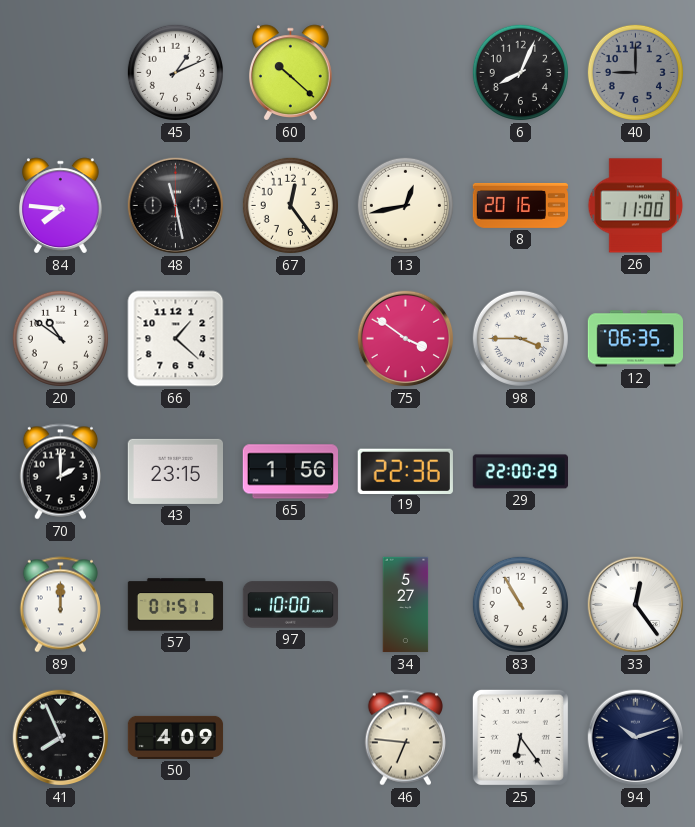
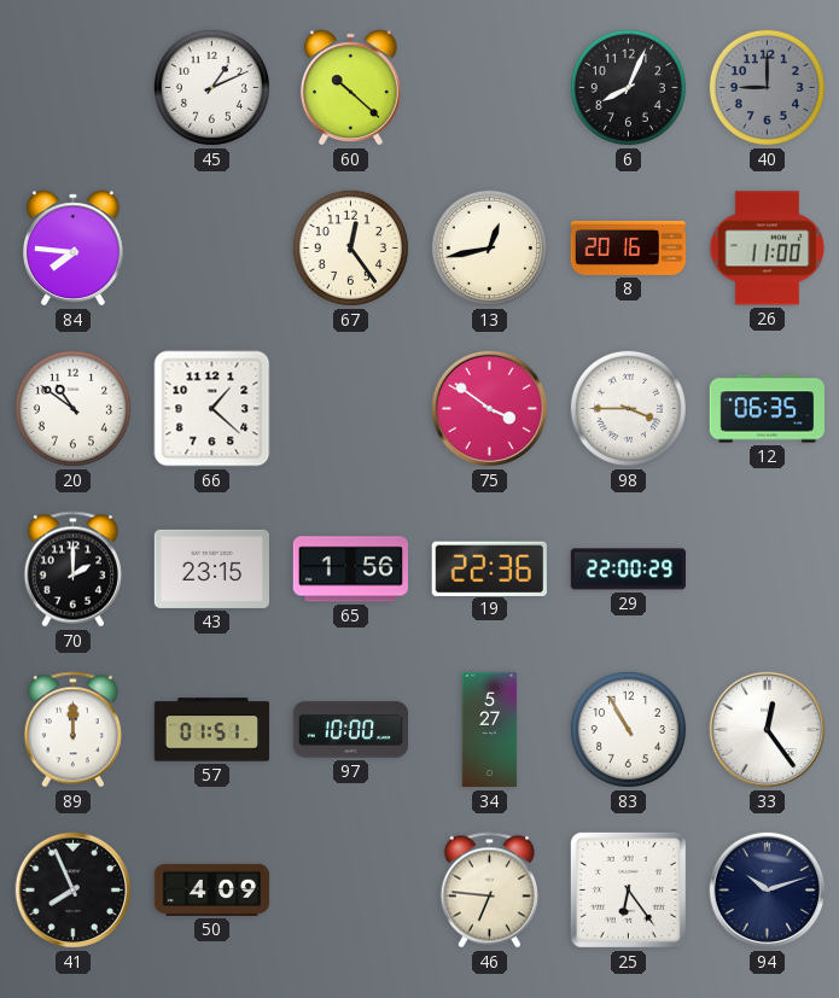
48: 11:28 -> none (176, 206)
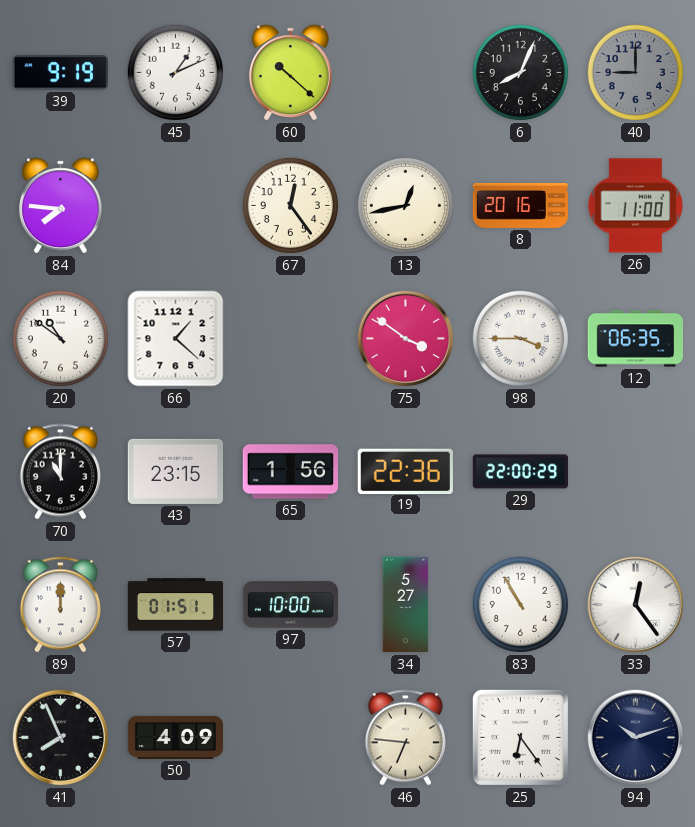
39: none -> 9:19 (60, 73)
70: 2:00 -> 11:00 (60, 472)
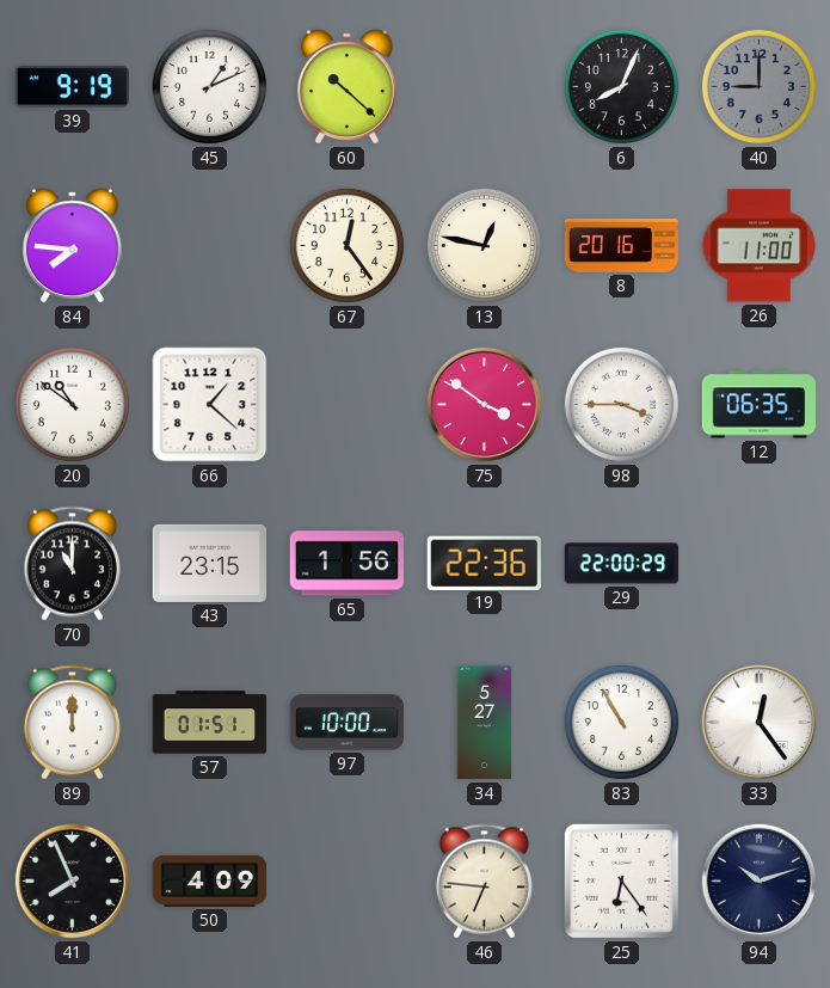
13: 12:43 -> 12:47 (484, 245)
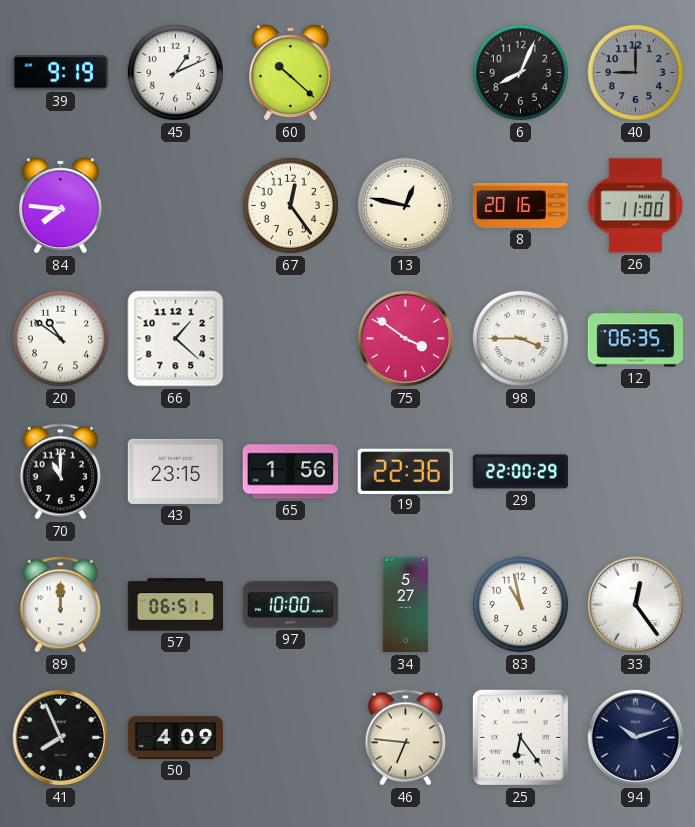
57: 01:51 -> 06:51 (176, 605)
83: 10:55 -> 10:58 (520, 604)
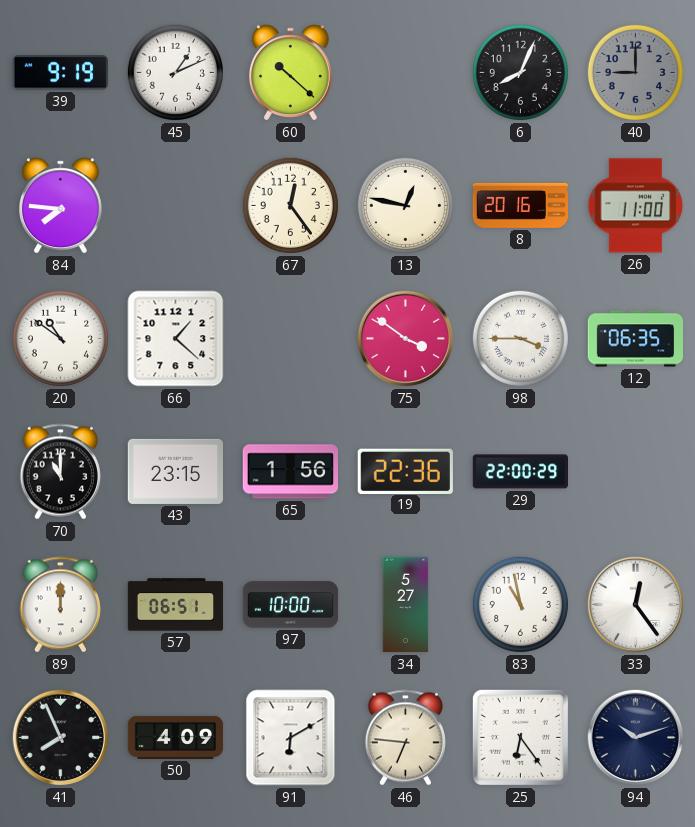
91: none -> 6:10 (291, 738)
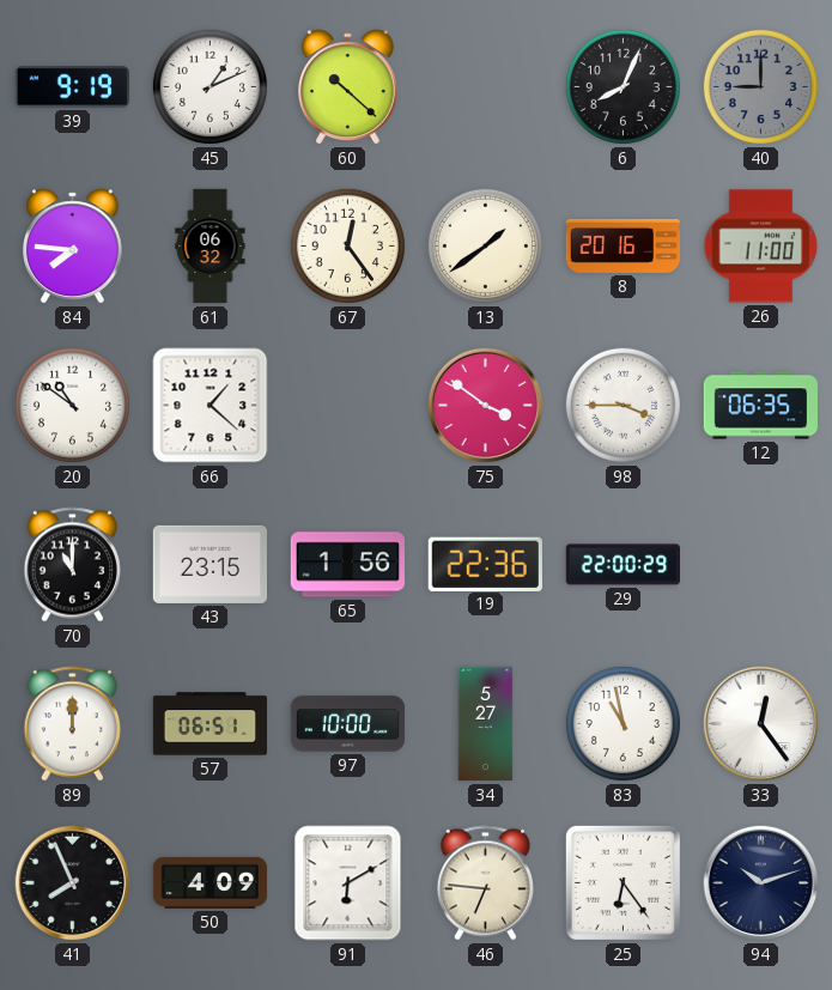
61: none -> 06:32 (211, 247)
13: 12:47 -> 1:39 (485, 245)
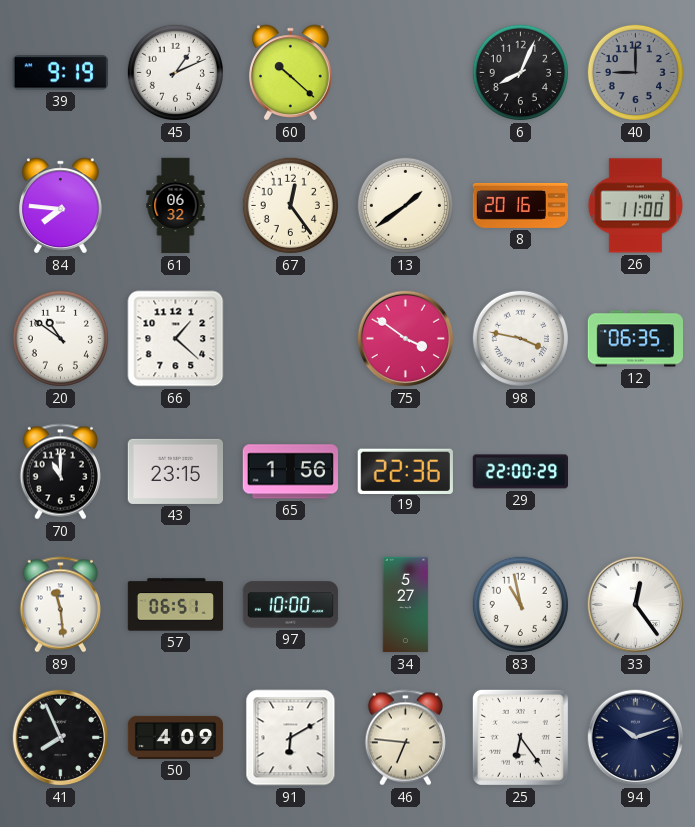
98: 3:45 -> 3:47 (520, 338)
89: 12:00 -> 11:29 (60, 605)
